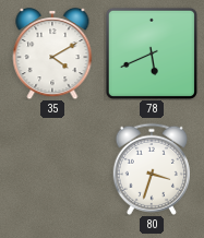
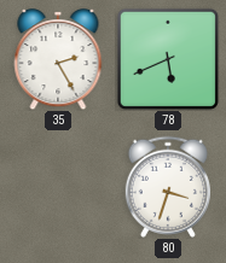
35: 4:10 -> 2:25 (58, 60)
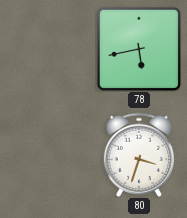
35: 2:25 -> none (58, 60)
78: 5:41 -> 5:43 (139, 49)
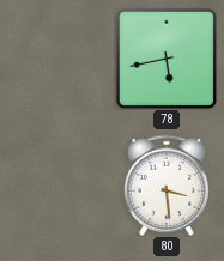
80: 3:33 -> 3:29 (167, 186)
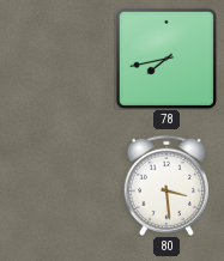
78: 5:43 -> 7:43 (167, 59)
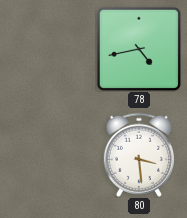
78: 7:43 -> 4:43 (139, 49)
